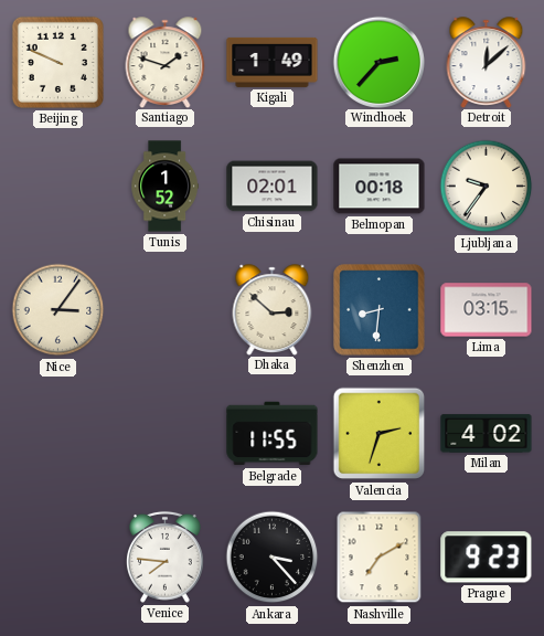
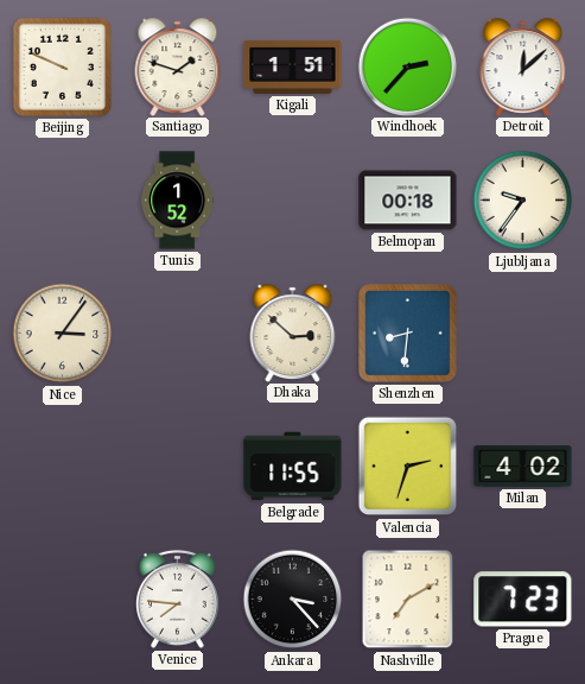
Kigali: 1:49 -> 1:51 (293, 66)
Chisinau: 02:01 -> none (273, 187)
Lima: 03:15 -> none (487, 310)
Prague: 9:23 -> 7:23 (523, 600)
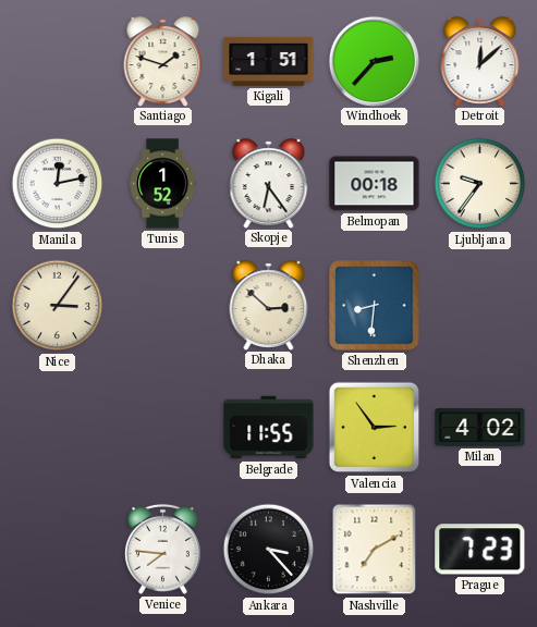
Beijing: 9:49 -> none (62, 66)
Manila: none -> 12:13 (58, 184)
Skopje: none -> 6:24 (269, 183)
Valencia: 2:33 -> 2:54 (375, 428)
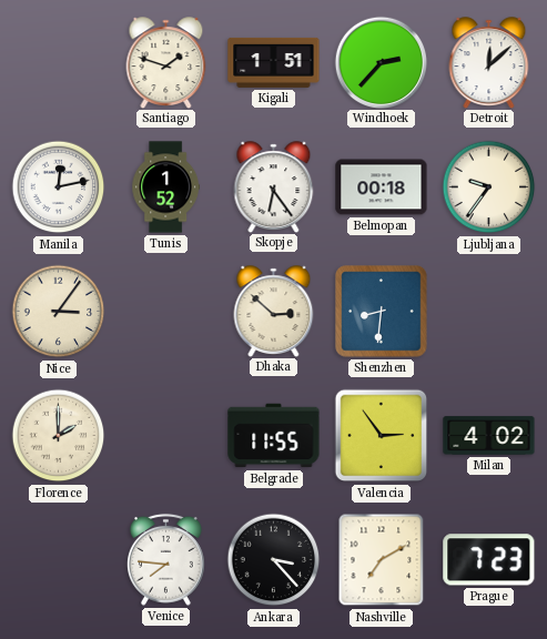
Florence: none -> 2:00 (59, 436)
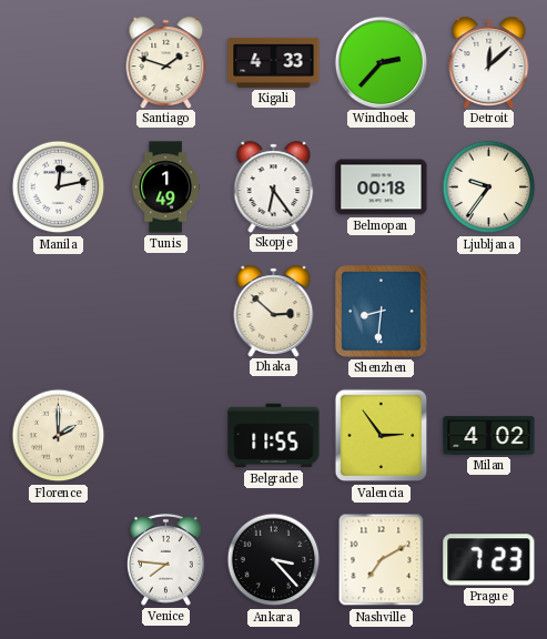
Kigali: 1:51 -> 4:33 (274, 62)
Tunis: 1:52 -> 1:49 (165, 187)
Nice: 3:06 -> none (59, 312)
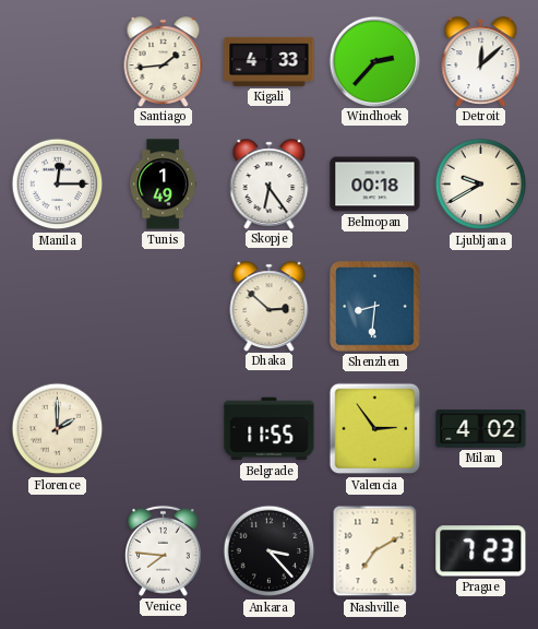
Santiago: 1:48 -> 1:44 (164, 61)
Manila: 12:13 -> 12:15 (58, 185)
Ljubljana: 9:36 -> 9:40 (481, 185)
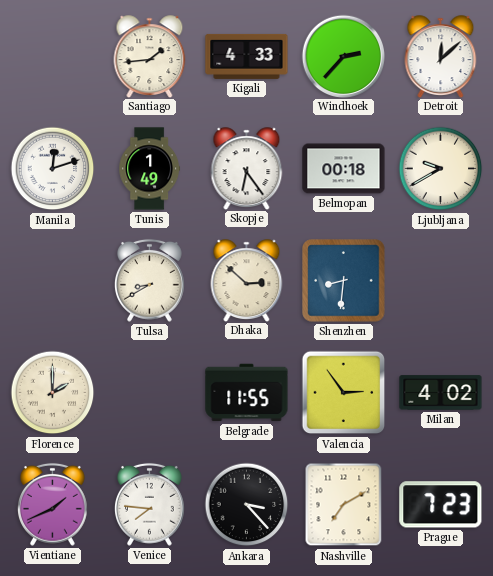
Manila: 12:15 -> 12:12 (53, 169)
Tulsa: none -> 8:40 (150, 280)
Vientiane: none -> 1:41 (53, 504)
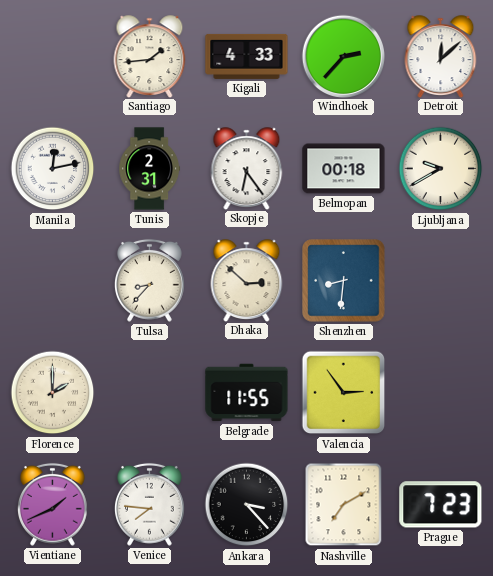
Manila: 12:12 -> 12:13 (53, 169)
Tunis: 1:49 -> 2:31 (149, 169)
Tulsa: 8:40 -> 8:37 (150, 280)
Milan: 4:02 -> none (441, 393)
